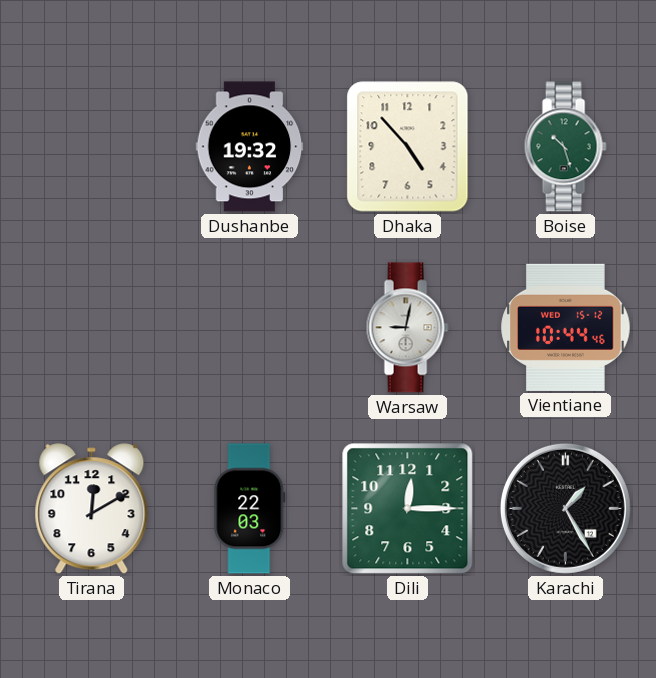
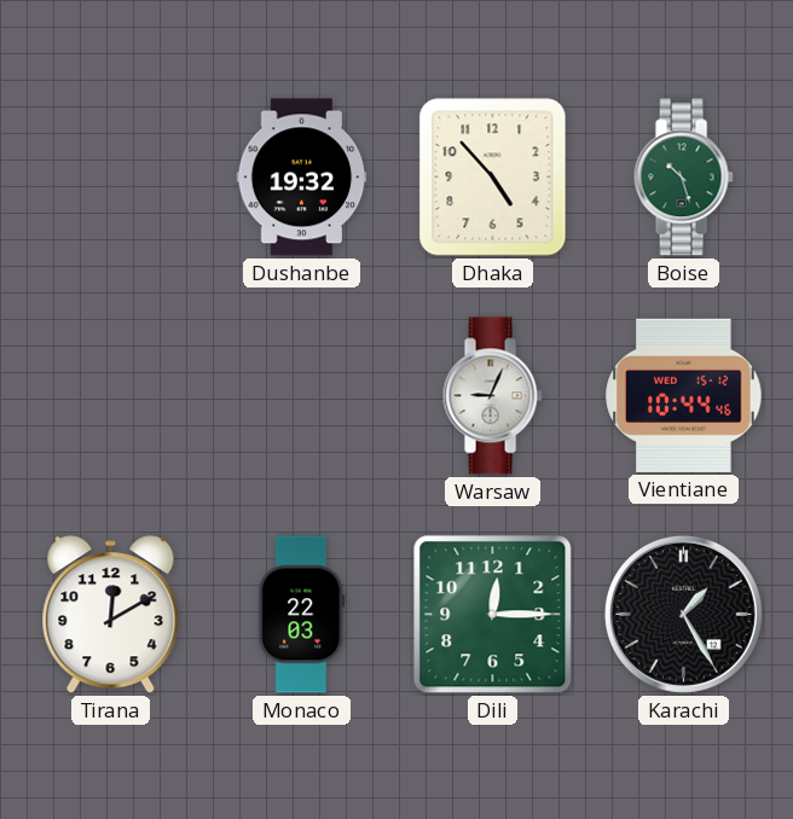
Warsaw: 9:02 -> 9:04 (492, 396)
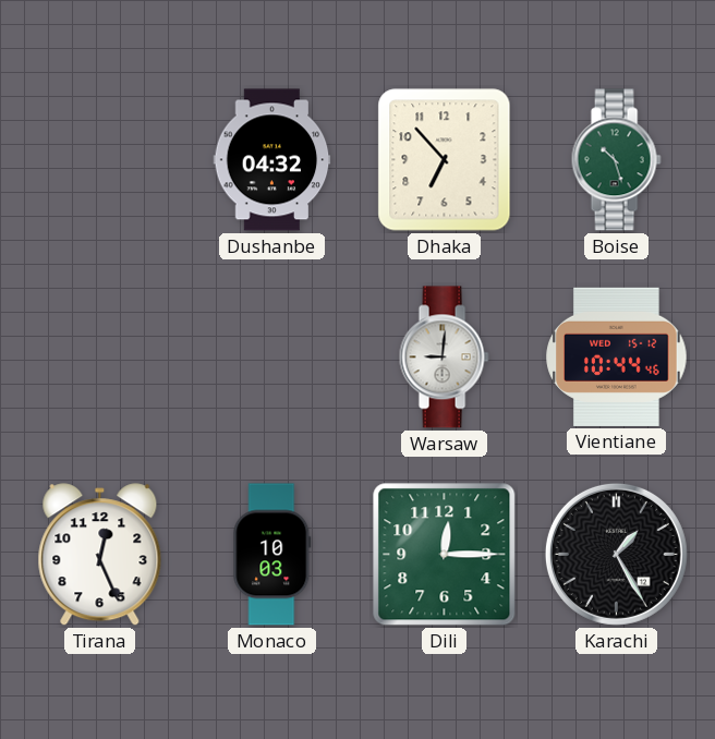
Dushanbe: 19:32 -> 04:32 (272, 160)
Dhaka: 4:53 -> 6:53 (445, 160)
Warsaw: 9:04 -> 9:01 (444, 358)
Tirana: 12:10 -> 12:26 (100, 555)
Monaco: 22:03 -> 10:03 (272, 555)
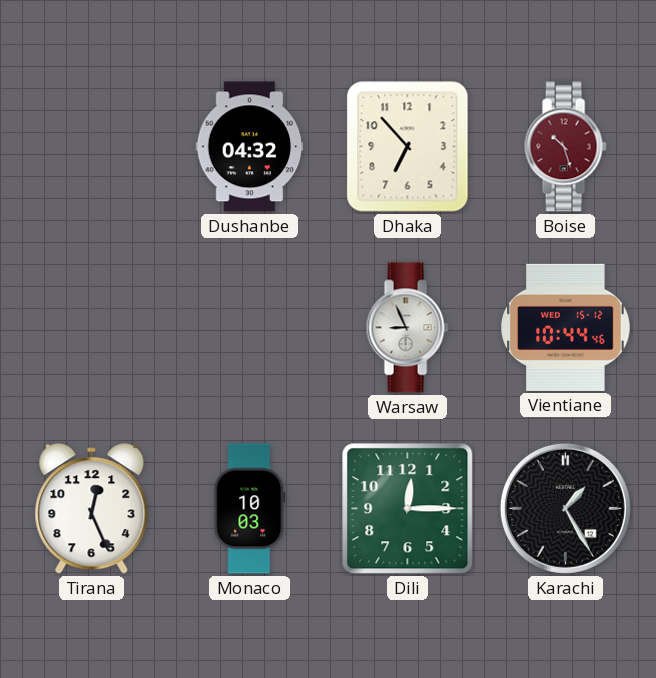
Boise dial: green -> burgundy (565, 147)
Warsaw: 9:01 -> 8:56 (407, 328)
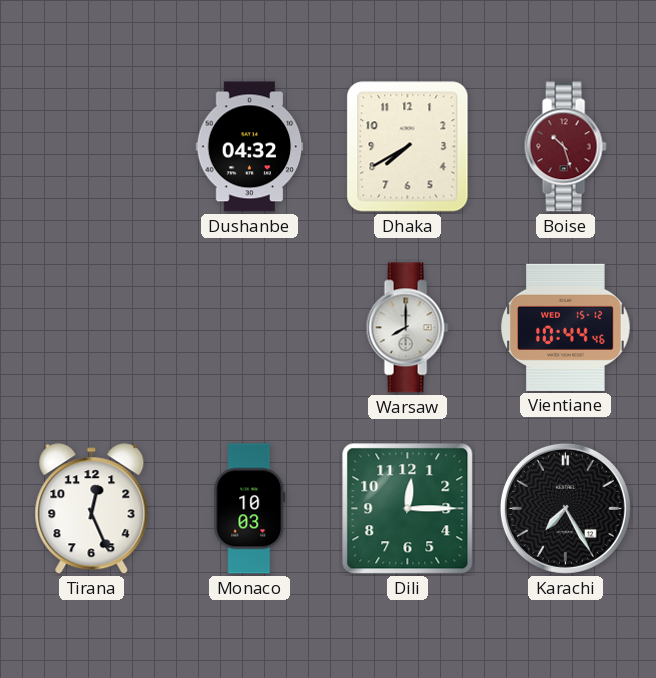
Dhaka: 6:53 -> 7:40 (408, 147)
Warsaw: 8:56 -> 8:00 (407, 328)
Karachi: 1:25 -> 7:25 (565, 508)
